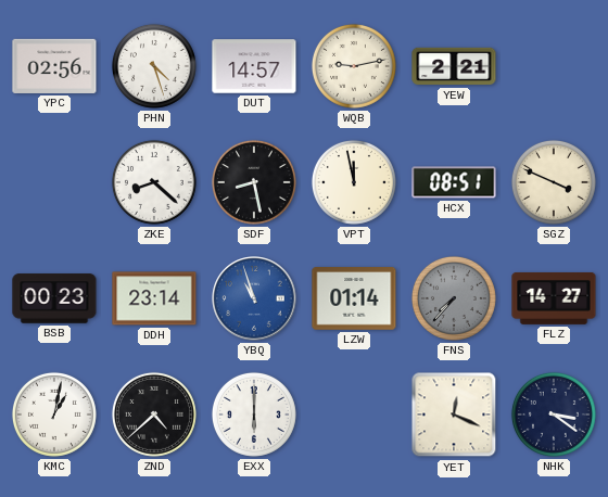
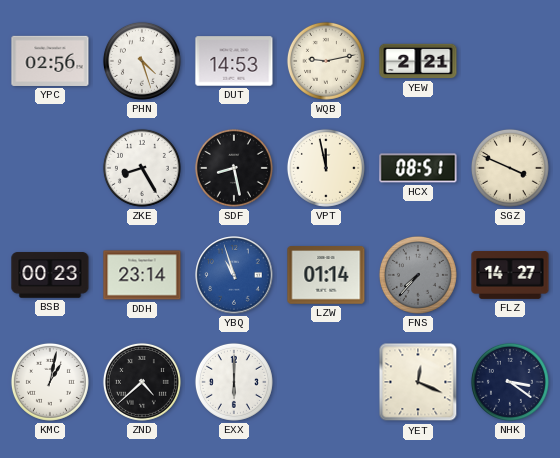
DUT: 14:57 -> 14:53 (234, 61)
ZKE: 8:22 -> 8:25 (142, 168)
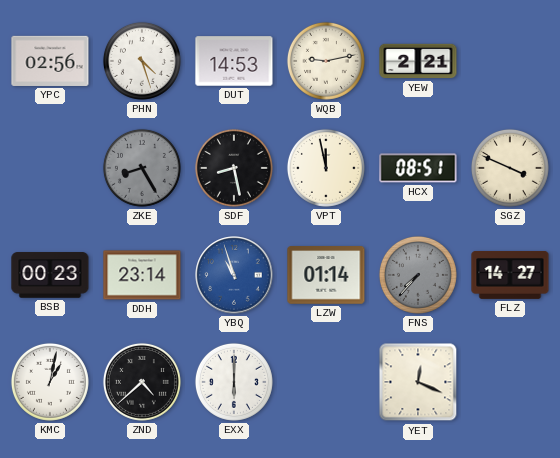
ZKE dial: white -> grey (142, 168)
NHK: 3:21 -> none (510, 382)
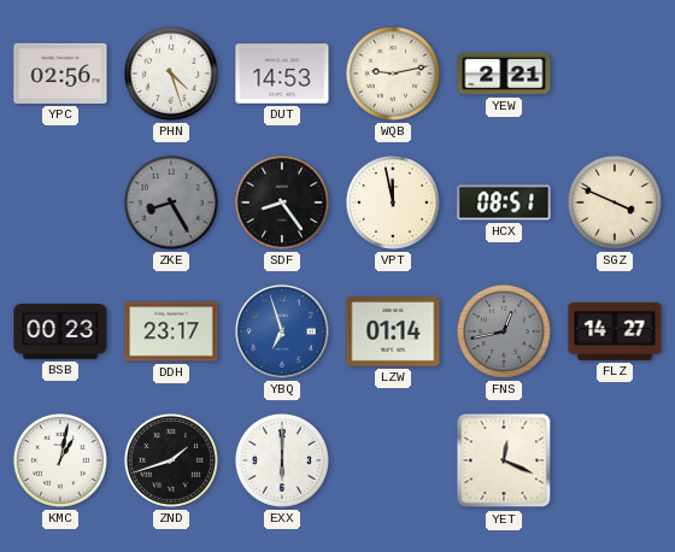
SDF: 8:28 -> 8:24 (282, 202)
DDH: 23:14 -> 23:17 (171, 331)
YBQ: 10:57 -> 6:57 (282, 331)
FNS: 7:37 -> 12:43 (504, 331)
ZND: 4:38 -> 1:42 (171, 460)
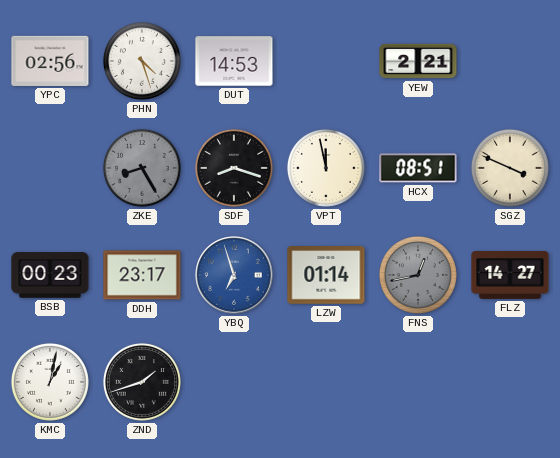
WQB: 9:13 -> none (393, 74)
SDF: 8:24 -> 8:18 (234, 168)
EXX: 6:00 -> none (282, 460)
YET: 12:19 -> none (504, 460)
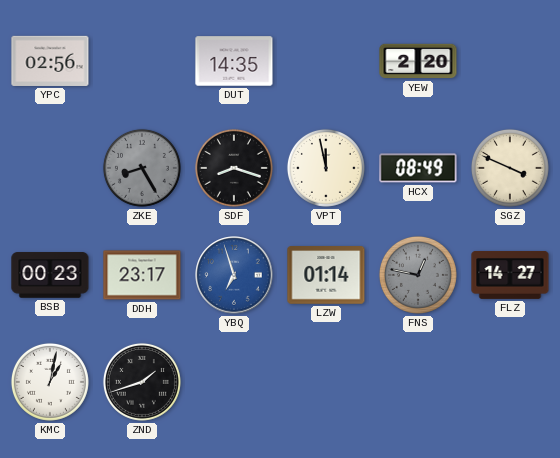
PHN: 4:27 -> none (142, 61)
DUT: 14:53 -> 14:35 (234, 61)
YEW: 2:21 -> 2:20 (418, 61)
HCX: 08:51 -> 08:49 (418, 168)
FNS: 12:43 -> 12:47 (418, 275)
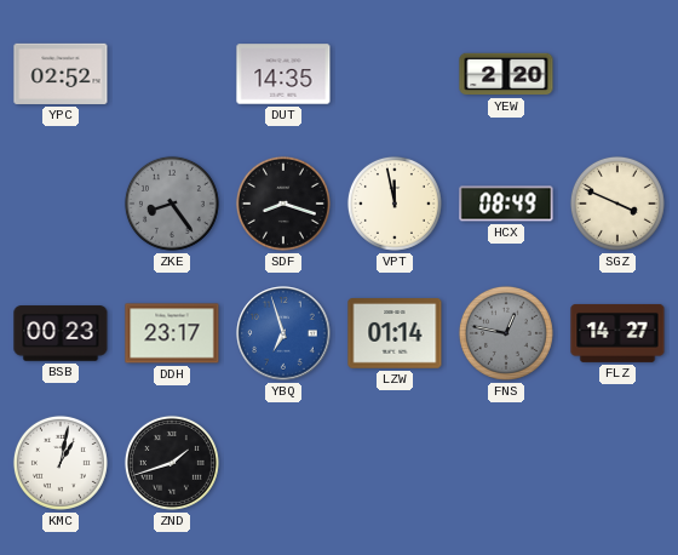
YPC: 02:56 -> 02:52 (61, 74)
ZKE: 8:25 -> 8:24 (172, 204)
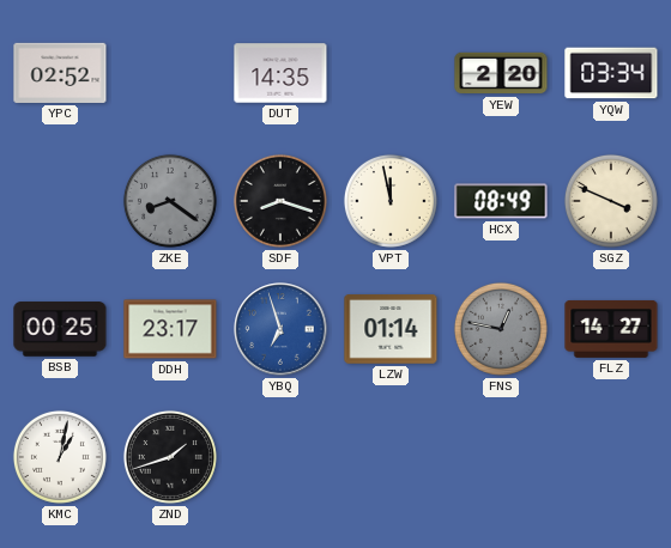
YQW: none -> 03:34 (611, 73)
ZKE: 8:24 -> 8:21 (170, 201)
BSB: 00:23 -> 00:25 (60, 329)
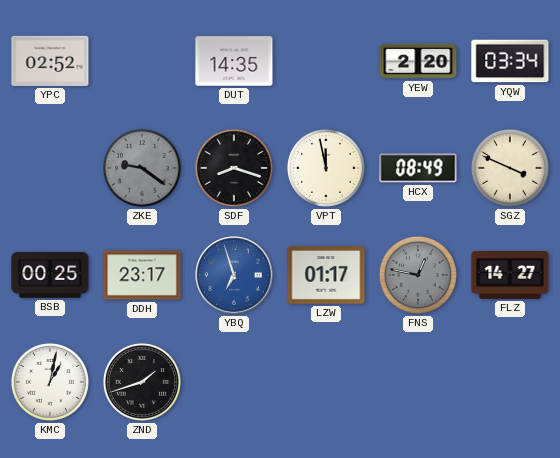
ZKE: 8:21 -> 9:21 (142, 168)
LZW: 01:14 -> 01:17 (326, 275)
